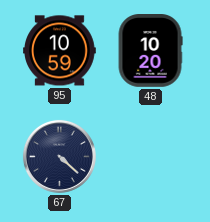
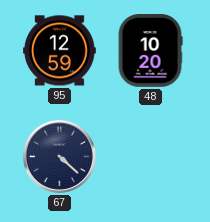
95: 10:59 -> 12:59 (60, 51)
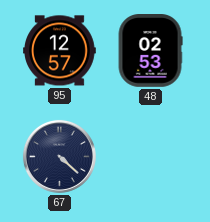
95: 12:59 -> 12:57 (60, 51)
48: 10:20 -> 02:53 (150, 51)
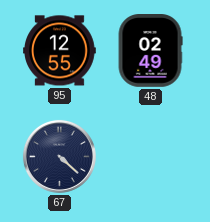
95: 12:57 -> 12:55 (60, 51)
48: 02:53 -> 02:49 (150, 51)
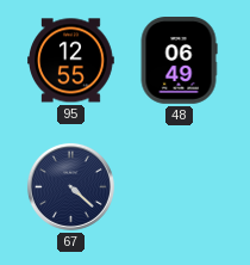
48: 02:49 -> 06:49 (179, 61)
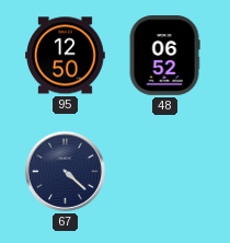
95: 12:55 -> 12:50 (66, 56)
48: 06:49 -> 06:52 (164, 56)
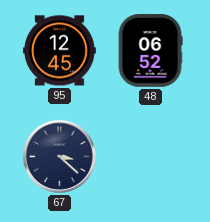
95: 12:50 -> 12:45 (60, 51)
67: 4:22 -> 3:22 (59, 156)
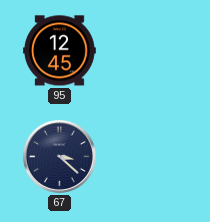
48: 06:52 -> none (150, 51)
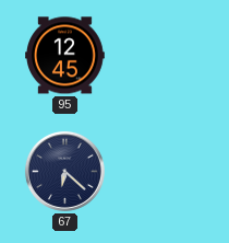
67: 3:22 -> 6:22 (64, 171)
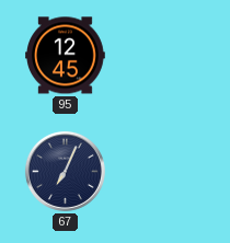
67: 6:22 -> 7:04 (65, 171)
